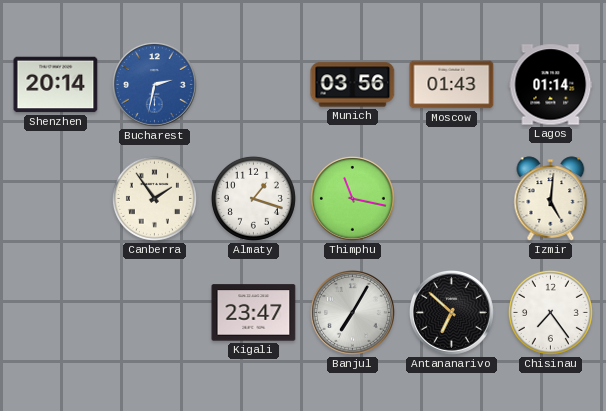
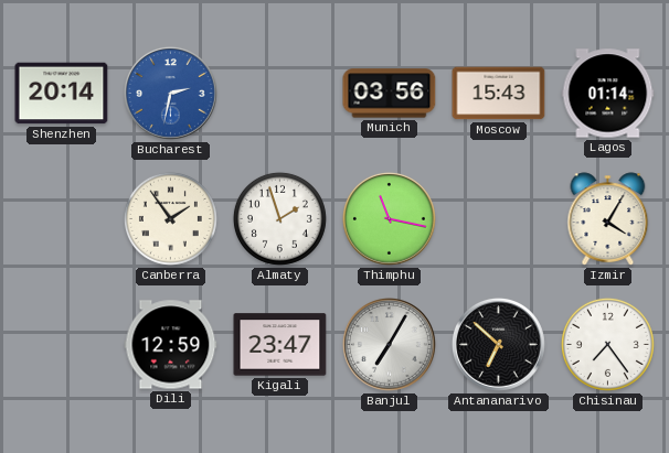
Moscow: 01:43 -> 15:43 (499, 94)
Almaty: 1:18 -> 1:57 (279, 218)
Izmir: 5:01 -> 4:05 (608, 219)
Dili: none -> 12:59 (171, 345)
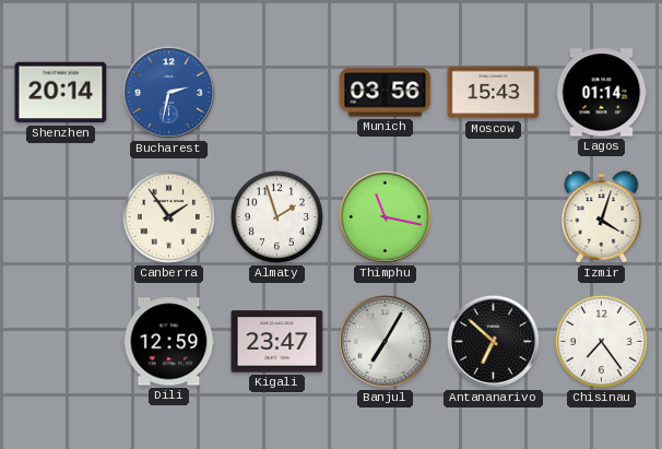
Izmir: 4:05 -> 4:03 (602, 217)
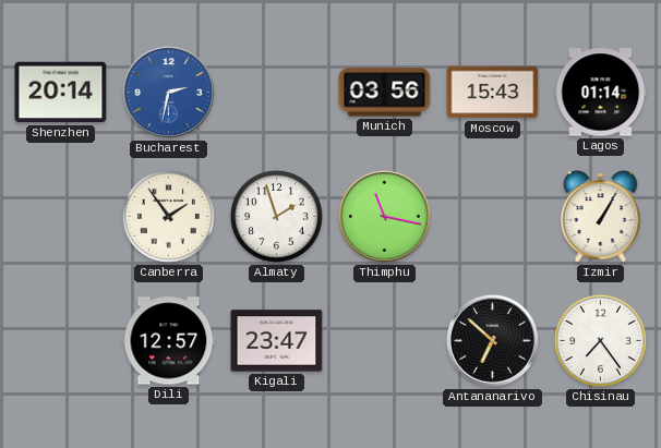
Izmir: 4:03 -> 1:05 (601, 217)
Dili: 12:59 -> 12:57 (169, 341)
Banjul: 7:05 -> none (386, 342)
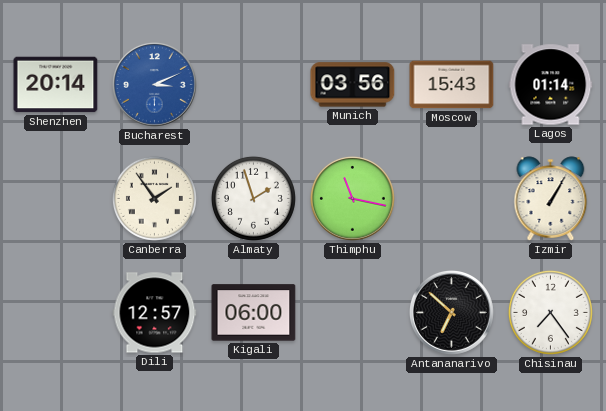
Bucharest: 2:32 -> 3:11 (155, 85)
Kigali: 23:47 -> 06:00 (254, 313)
